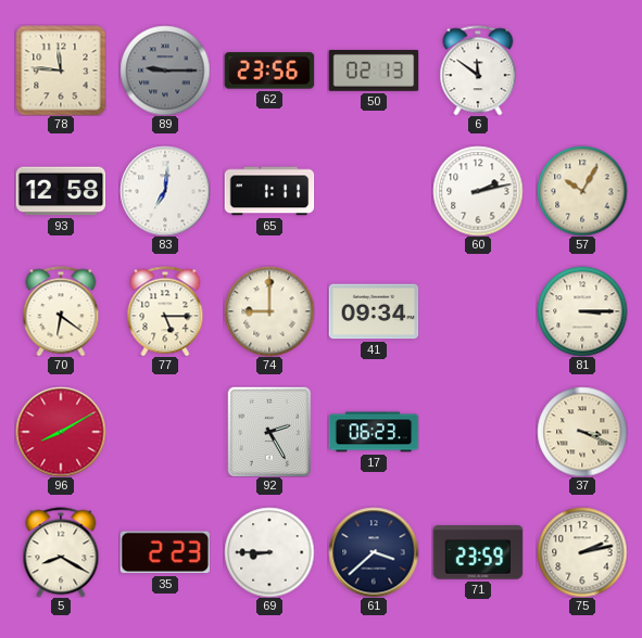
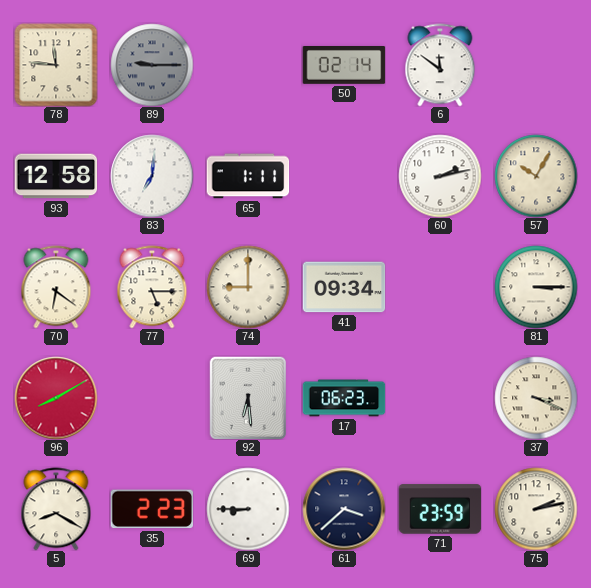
62: 23:56 -> none (269, 71)
50: 02:13 -> 02:14 (344, 66)
92: 2:25 -> 6:29 (248, 398)
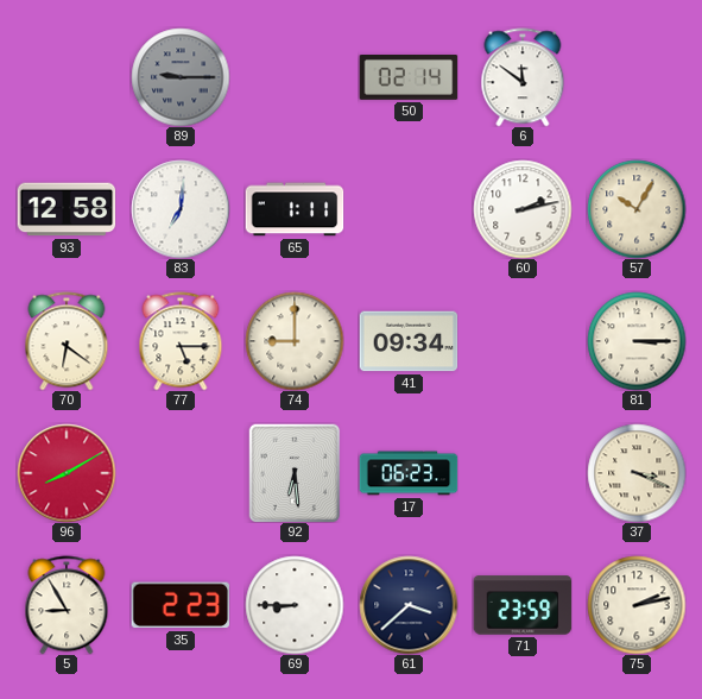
78: 11:46 -> none (56, 65)
5: 8:20 -> 8:55 (67, 605)
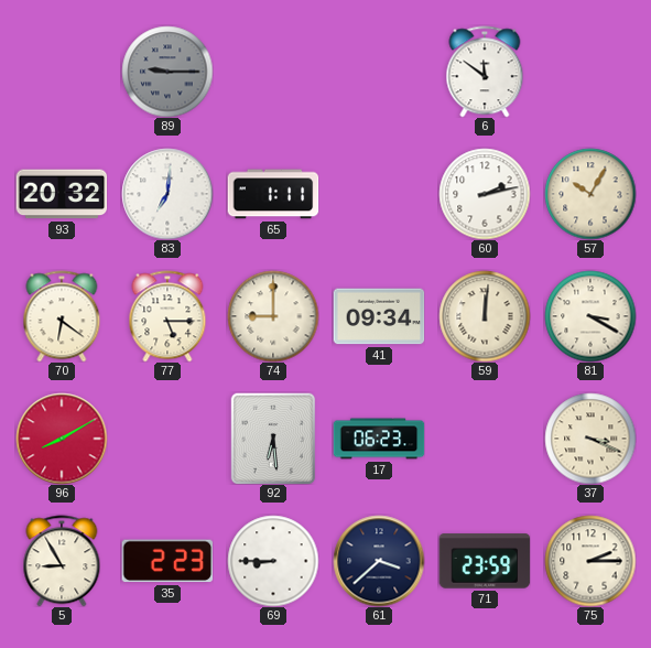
50: 02:14 -> none (409, 78)
93: 12:58 -> 20:32 (62, 194)
59: none -> 12:01 (485, 316)
81: 3:15 -> 3:20 (590, 316)
75: 2:13 -> 2:15 (590, 561)
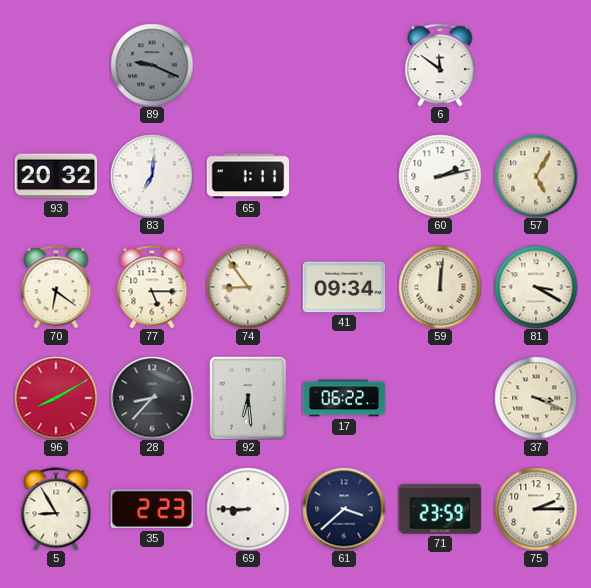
89: 9:15 -> 9:19 (152, 65)
57: 10:05 -> 5:05 (536, 176)
74: 9:00 -> 8:54 (248, 287)
28: none -> 8:37 (152, 398)
17: 06:23 -> 06:22 (344, 398)
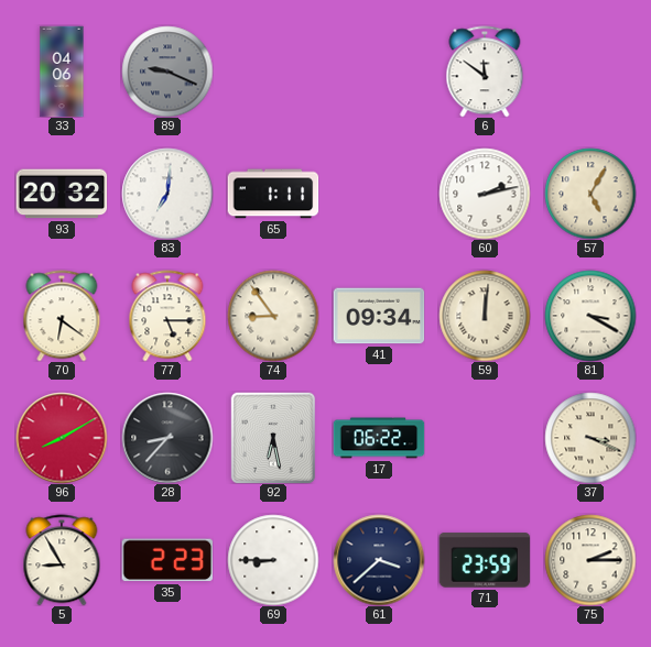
33: none -> 04:06 (62, 72)
92: 6:29 -> 6:28 (273, 438)
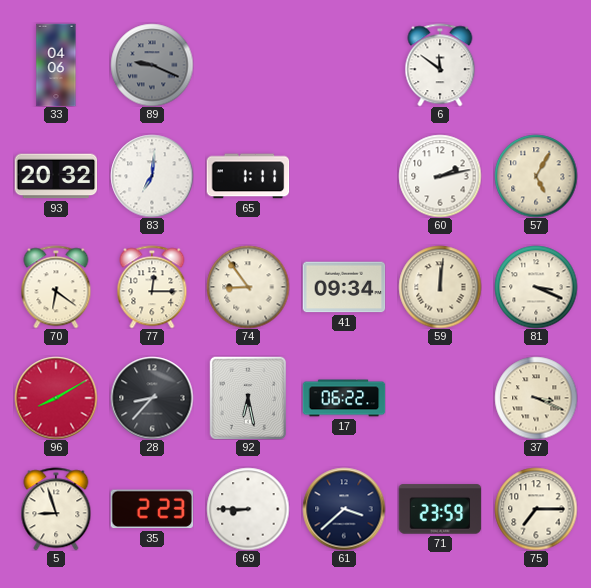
77: 5:15 -> 12:15 (152, 287)
81: 3:20 -> 3:19 (536, 287)
5: 8:55 -> 8:57 (56, 509)
75: 2:15 -> 7:15 (536, 509)
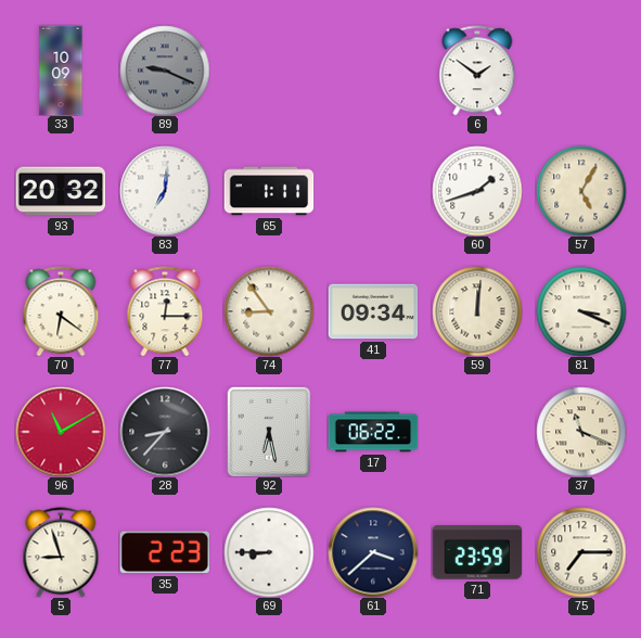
33: 04:06 -> 10:09 (61, 71)
6: 11:51 -> 1:51 (477, 71)
60: 2:13 -> 1:42 (477, 191)
96: 8:10 -> 11:10 (61, 432)
37: 3:19 -> 11:19 (581, 432)
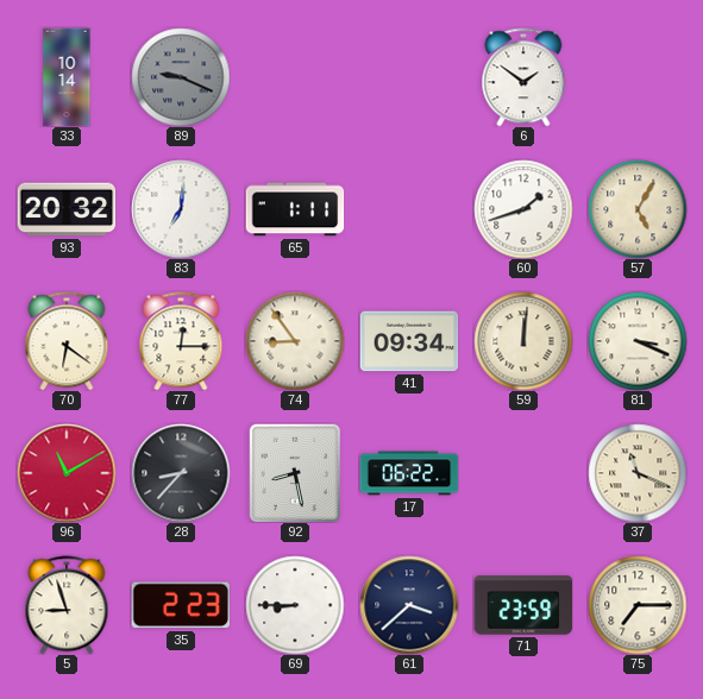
33: 10:09 -> 10:14 (67, 77)
92: 6:28 -> 8:28 (295, 473)
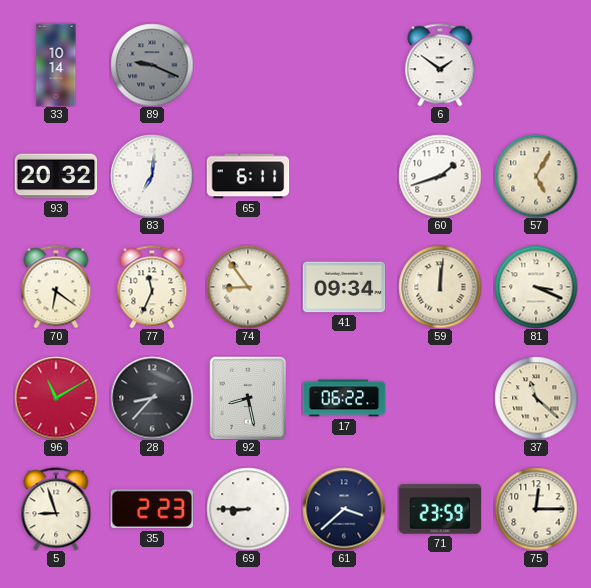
65: 1:11 -> 6:11 (248, 176)
77: 12:15 -> 11:34 (152, 287)
37: 11:19 -> 11:22 (536, 398)
75: 7:15 -> 12:15 (536, 509)
